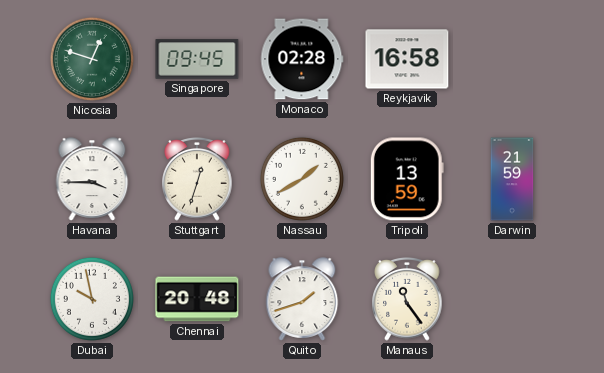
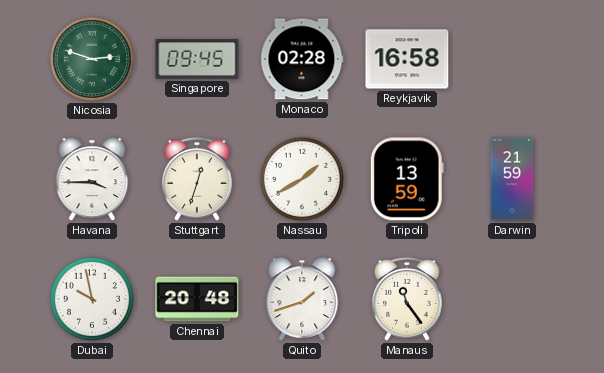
Nicosia: 12:48 -> 2:48 (92, 59)
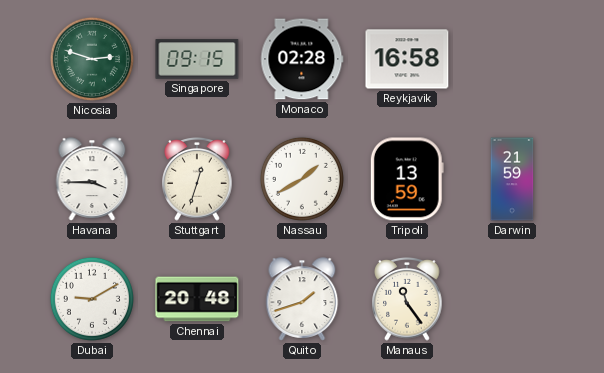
Singapore: 09:45 -> 09:15 (197, 59)
Dubai: 9:58 -> 9:10 (92, 299)
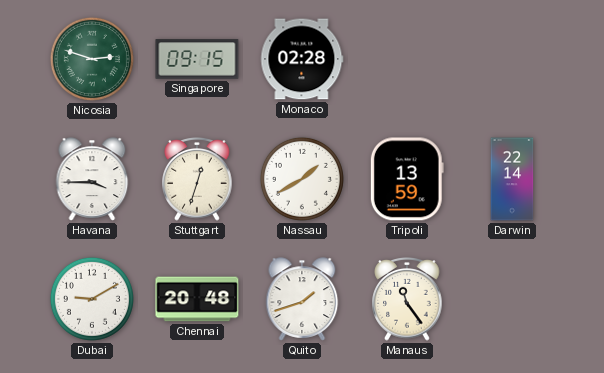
Reykjavik: 16:58 -> none (407, 59)
Darwin: 21:59 -> 22:14 (512, 179)
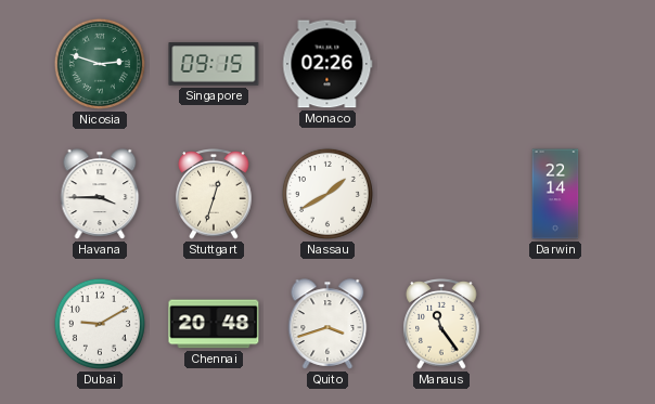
Monaco: 02:28 -> 02:26 (327, 64)
Tripoli: 13:59 -> none (407, 179)
Quito: 1:42 -> 3:42 (327, 324)
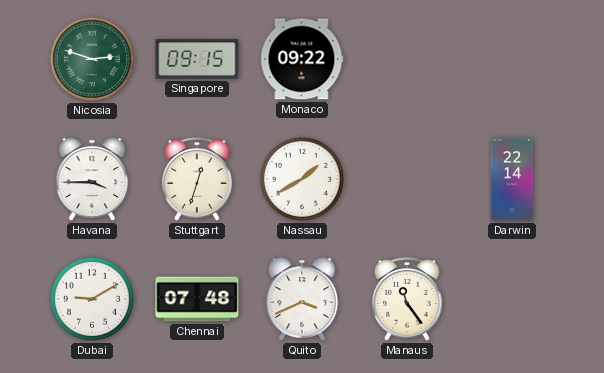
Monaco: 02:26 -> 09:22 (302, 59)
Chennai: 20:48 -> 07:48 (197, 299)
Quito: 3:42 -> 3:41 (302, 299)
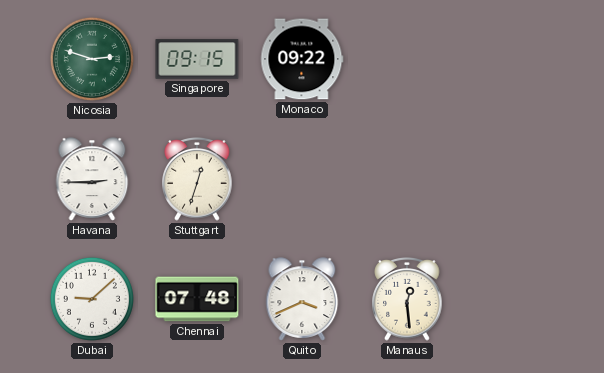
Havana: 3:45 -> 2:45 (92, 179)
Nassau: 1:40 -> none (302, 179)
Darwin: 22:14 -> none (512, 179)
Dubai: 9:10 -> 9:08 (92, 299)
Manaus: 11:24 -> 12:29 (407, 300)
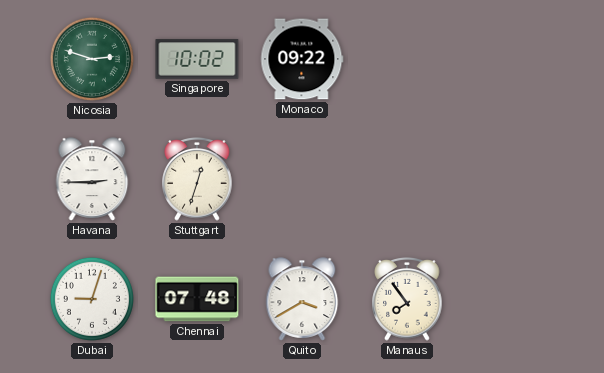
Singapore: 09:15 -> 10:02 (197, 59)
Dubai: 9:08 -> 9:03 (92, 299)
Quito: 3:41 -> 3:40 (302, 299)
Manaus: 12:29 -> 7:54 (407, 300)
